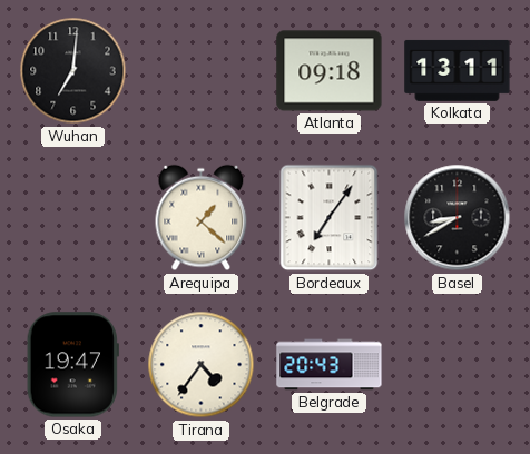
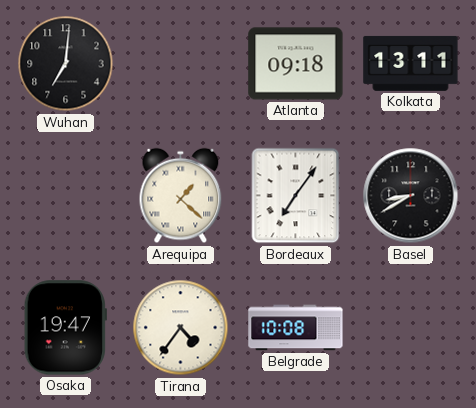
Belgrade: 20:43 -> 10:08 (296, 328)
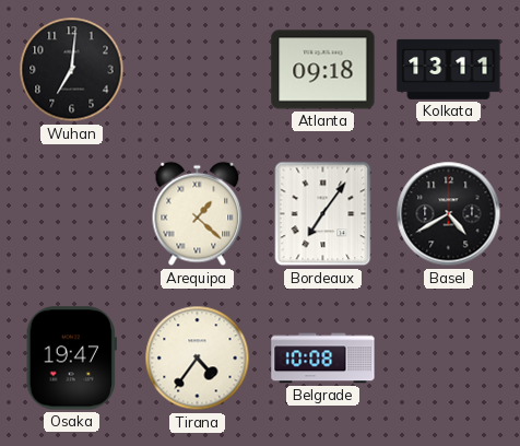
Basel: 8:40 -> 4:40 (449, 214)
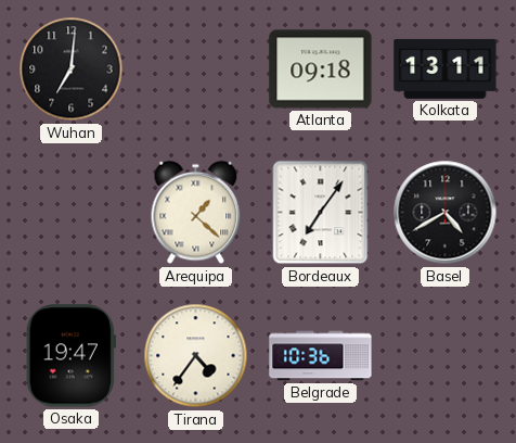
Belgrade: 10:08 -> 10:36 (321, 356)
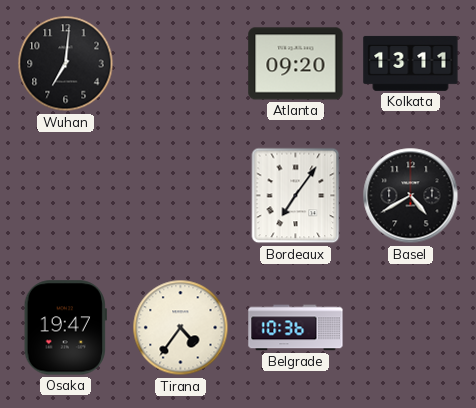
Atlanta: 09:18 -> 09:20 (296, 64)
Arequipa: 1:22 -> none (196, 213)
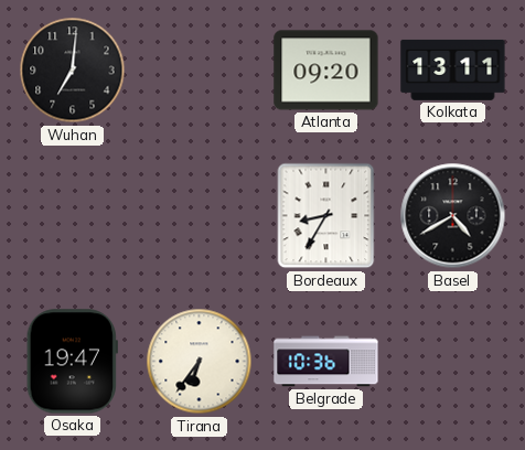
Bordeaux: 7:06 -> 8:35 (326, 216)
Tirana: 4:36 -> 6:36 (200, 362)
